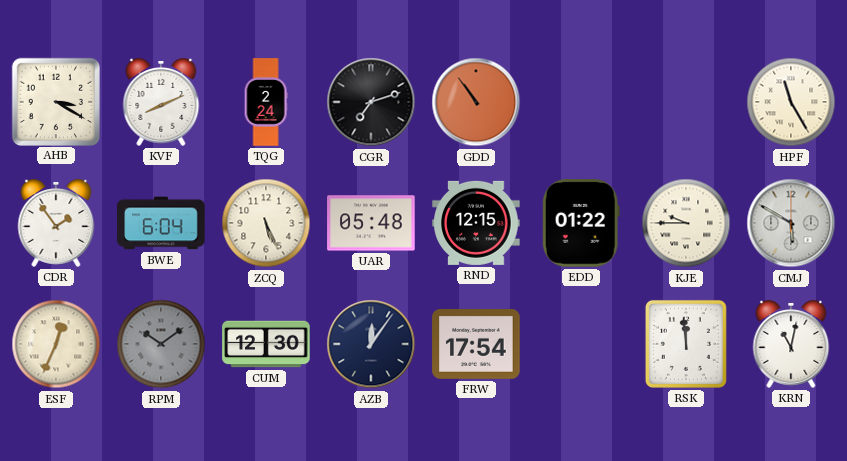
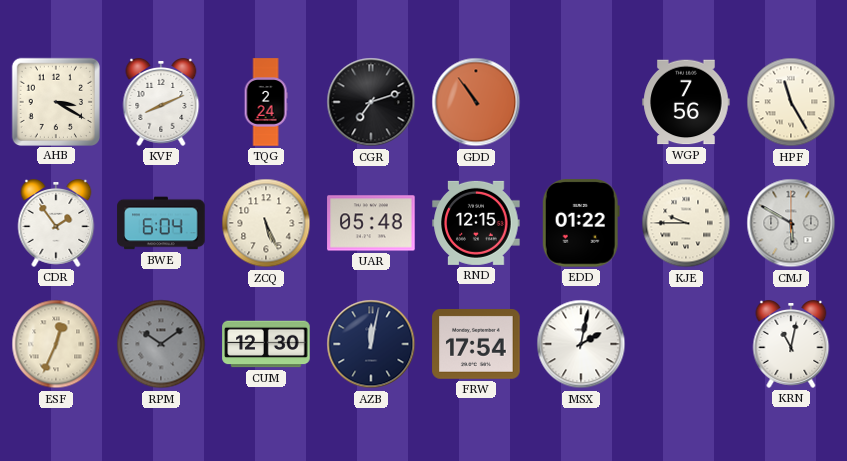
WGP: none -> 7:56 (686, 102)
AZB: 12:06 -> 12:02 (371, 344)
MSX: none -> 2:02 (581, 344)
RSK: 11:59 -> none (686, 344)
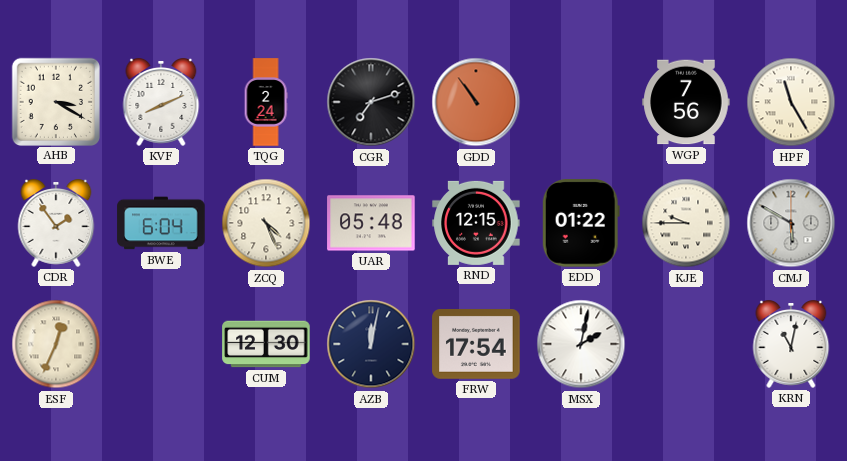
ZCQ: 5:26 -> 4:26 (266, 223)
RPM: 10:09 -> none (161, 344)
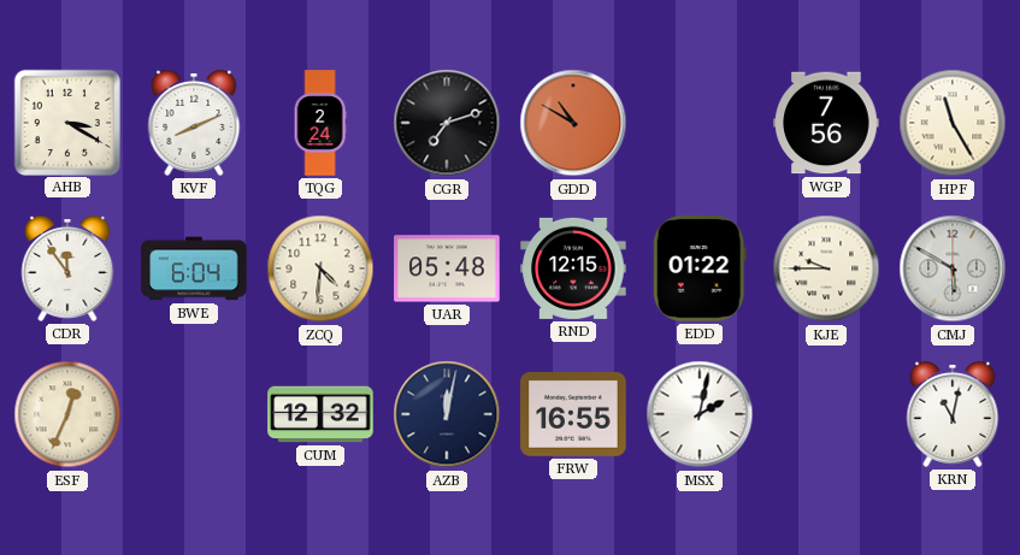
GDD: 10:54 -> 10:50 (573, 123)
CDR: 1:54 -> 11:54 (67, 270)
ZCQ: 4:26 -> 4:31 (320, 268)
CUM: 12:30 -> 12:32 (320, 414)
FRW: 17:54 -> 16:55 (573, 415)
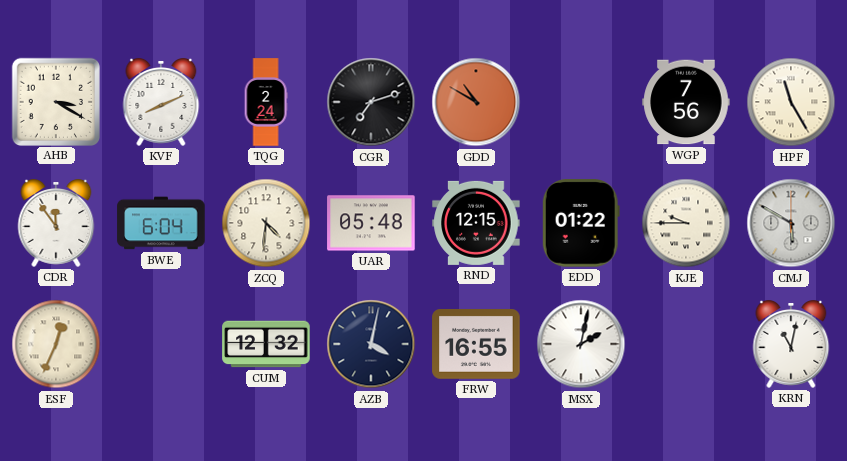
AZB: 12:02 -> 4:02 (371, 344)
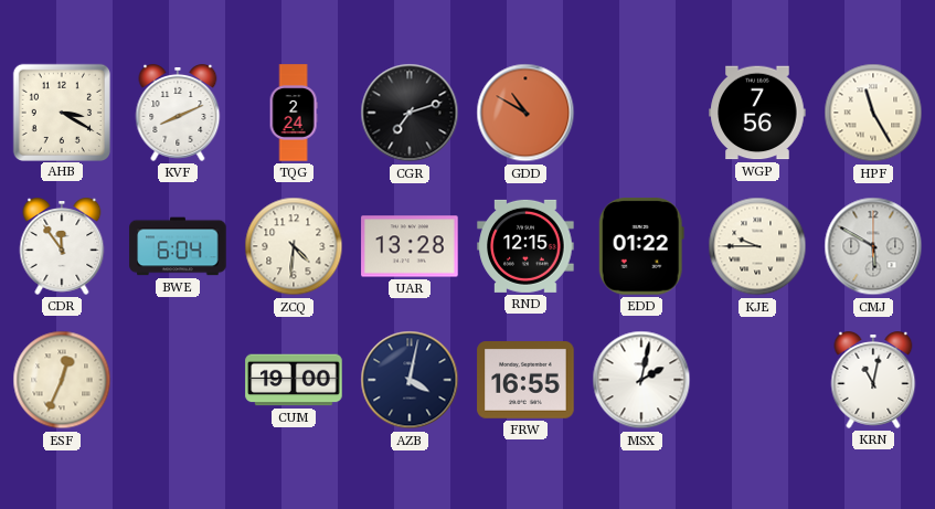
UAR: 05:48 -> 13:28 (410, 246)
CUM: 12:32 -> 19:00 (294, 380)
